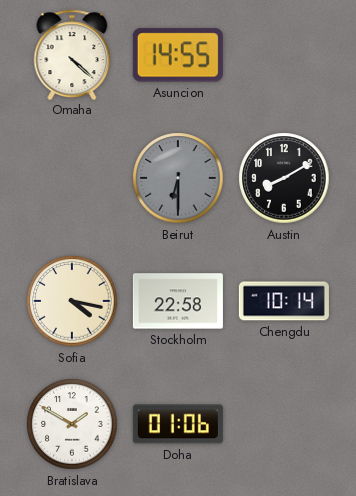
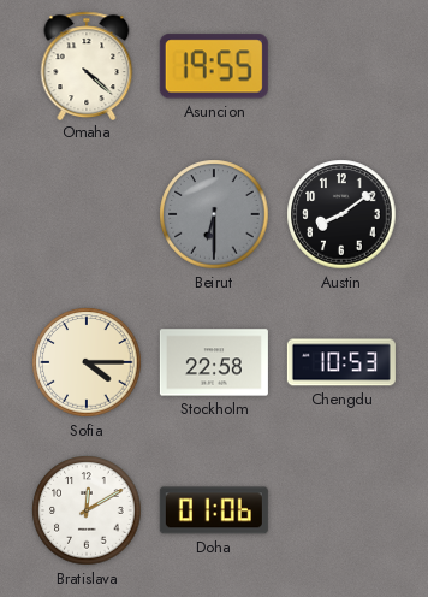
Asuncion: 14:55 -> 19:55 (214, 66)
Austin: 8:10 -> 8:09 (341, 214)
Sofia: 4:17 -> 4:15 (87, 362)
Chengdu: 10:14 -> 10:53 (341, 362)
Bratislava: 1:50 -> 12:10 (87, 510)
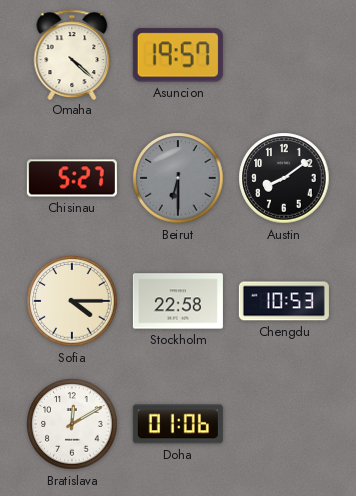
Asuncion: 19:55 -> 19:57 (178, 55)
Chisinau: none -> 5:27 (72, 178)
